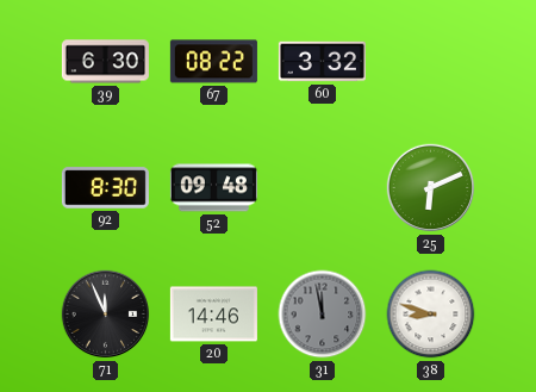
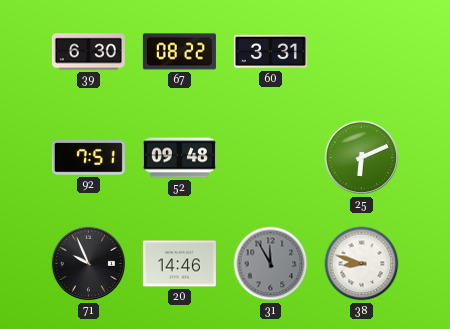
60: 3:32 -> 3:31 (270, 52)
92: 8:30 -> 7:51 (88, 158)
71: 11:56 -> 9:56 (89, 264)
31: 11:58 -> 11:55 (271, 264)
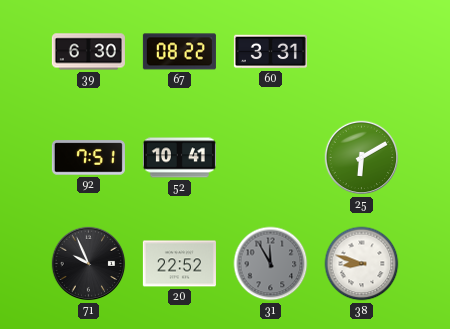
52: 09:48 -> 10:41 (179, 158)
25: 6:11 -> 6:10 (362, 158)
20: 14:46 -> 22:52 (179, 264)
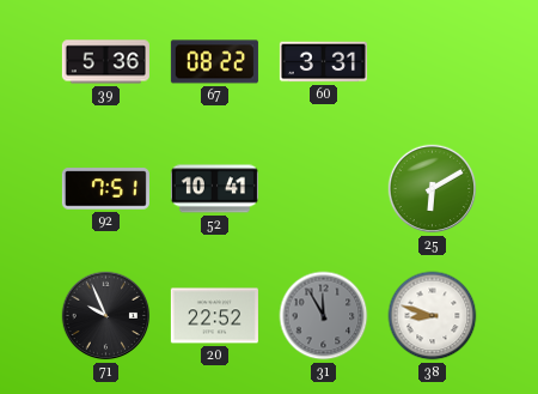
39: 6:30 -> 5:36 (105, 62)
